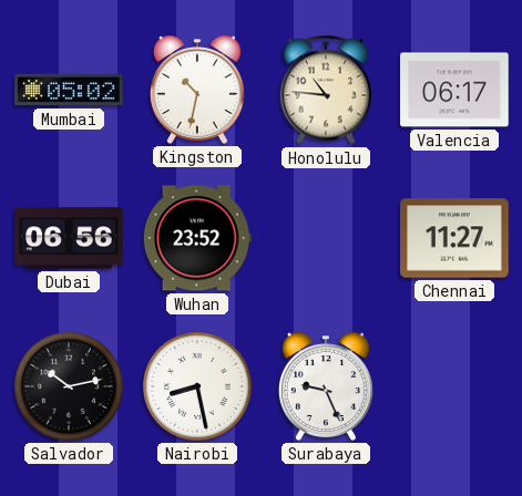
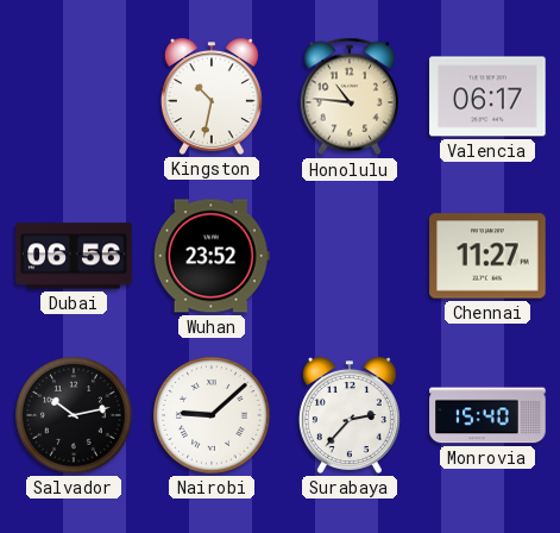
Mumbai: 05:02 -> none (69, 90)
Nairobi: 8:28 -> 9:08 (213, 416)
Surabaya: 9:26 -> 2:37 (350, 415)
Monrovia: none -> 15:40 (487, 415)
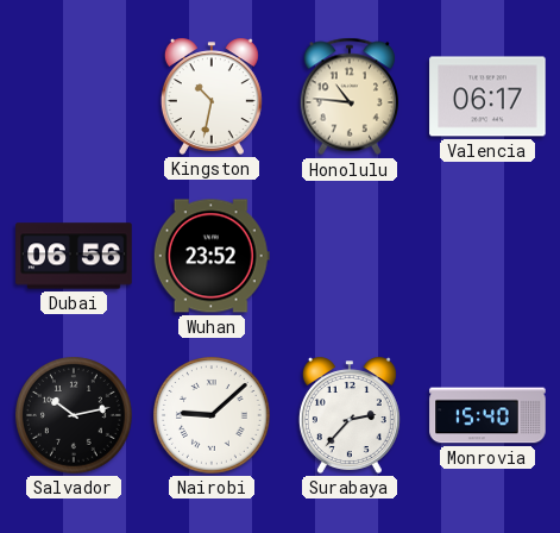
Chennai: 11:27 -> none (487, 256)
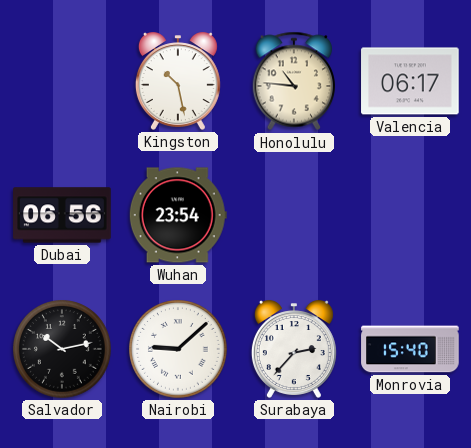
Kingston: 10:32 -> 10:28 (178, 81)
Wuhan: 23:52 -> 23:54 (178, 215)
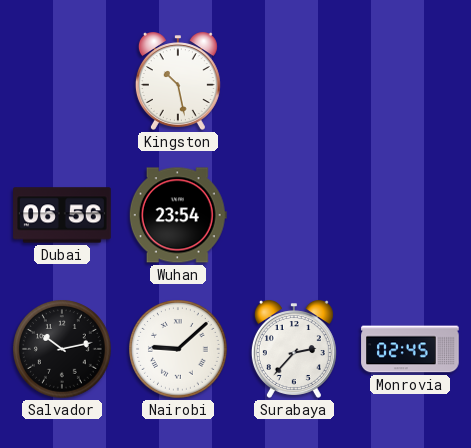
Honolulu: 10:46 -> none (294, 81)
Valencia: 06:17 -> none (410, 81)
Monrovia: 15:40 -> 02:45 (410, 349)
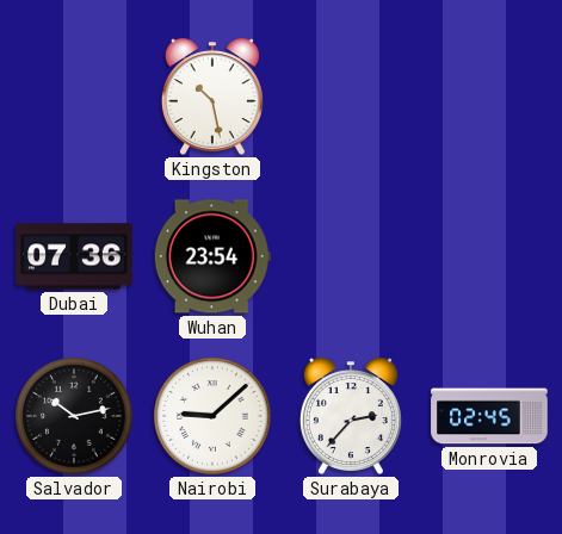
Dubai: 06:56 -> 07:36 (74, 256)
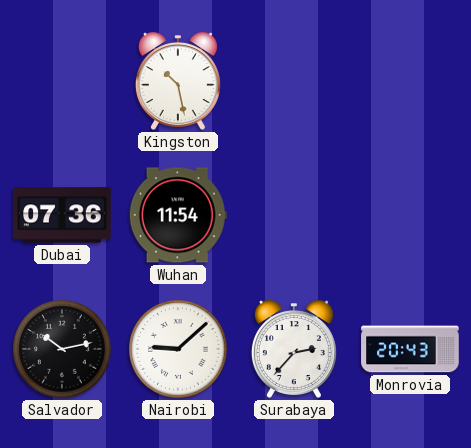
Wuhan: 23:54 -> 11:54 (178, 215)
Monrovia: 02:45 -> 20:43 (410, 349)
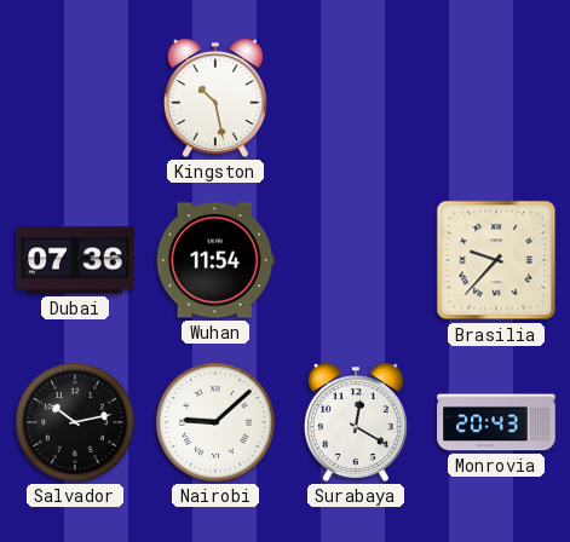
Brasilia: none -> 9:37 (496, 260)
Surabaya: 2:37 -> 12:20 (356, 422)
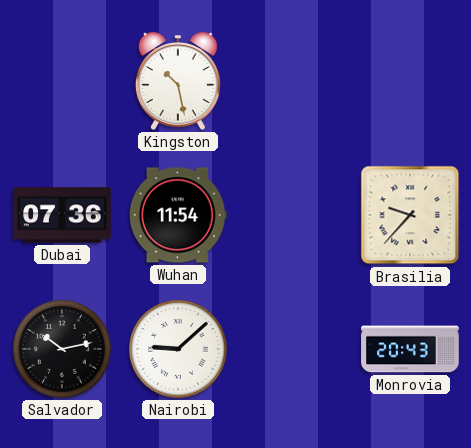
Surabaya: 12:20 -> none (356, 422)
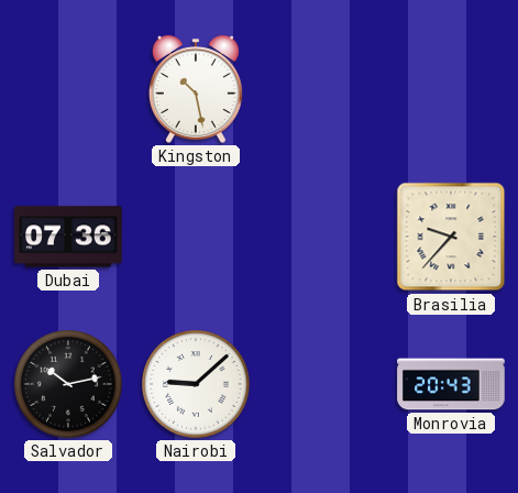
Wuhan: 11:54 -> none (178, 215)
